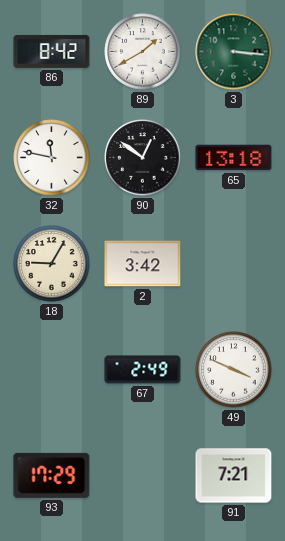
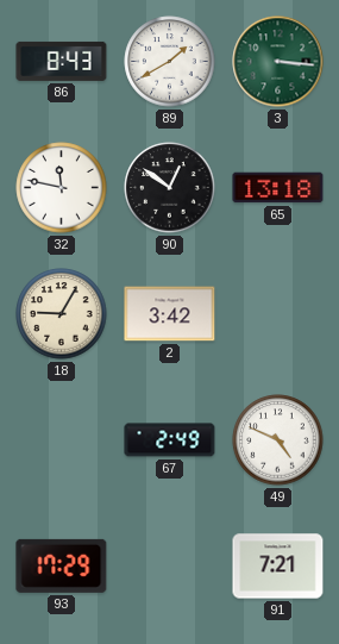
86: 8:42 -> 8:43 (62, 61)
49: 3:49 -> 4:49 (278, 440)
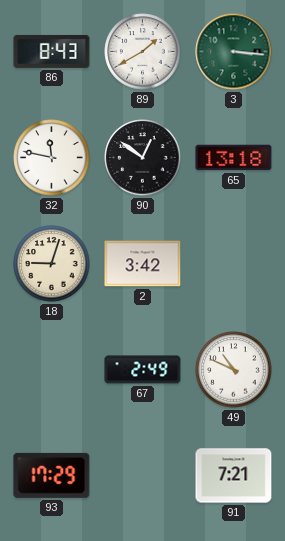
18: 9:05 -> 9:03 (52, 264)
49: 4:49 -> 10:49 (234, 370)
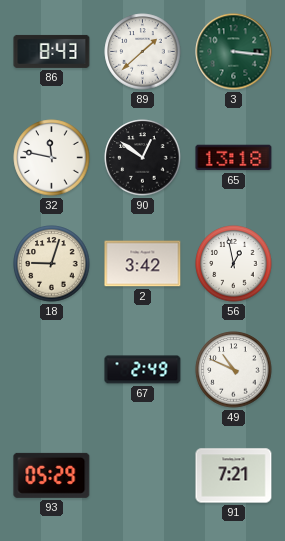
89: 1:40 -> 1:38 (143, 52)
56: none -> 12:58 (234, 264)
93: 17:29 -> 05:29 (52, 475)
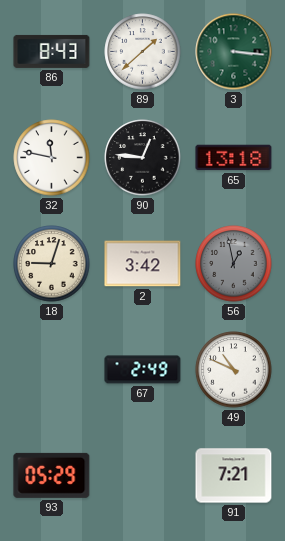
90: 12:51 -> 12:46 (143, 158)
56 dial: white -> grey (234, 264)
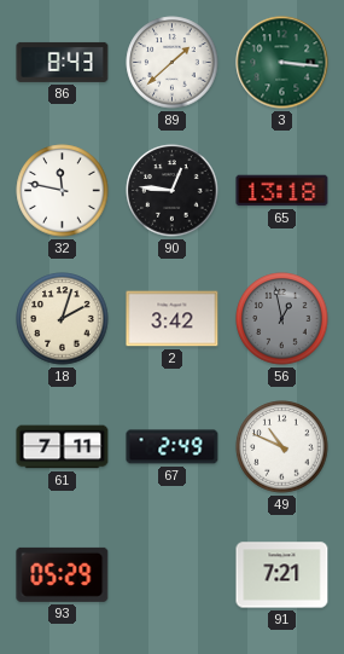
18: 9:03 -> 2:03 (63, 319)
61: none -> 7:11 (63, 447)
